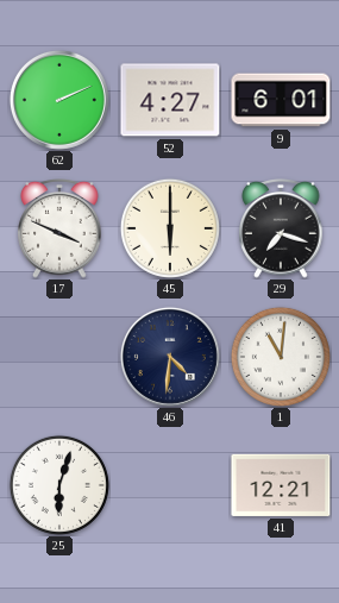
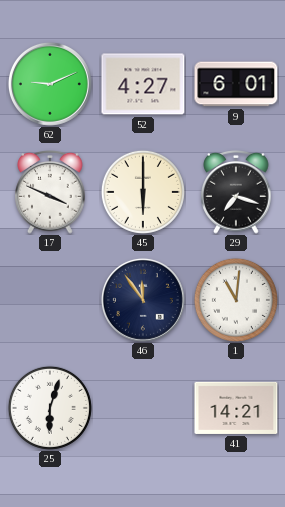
62: 2:11 -> 9:11 (50, 84)
46: 4:31 -> 11:54 (143, 300)
41: 12:21 -> 14:21 (236, 408)
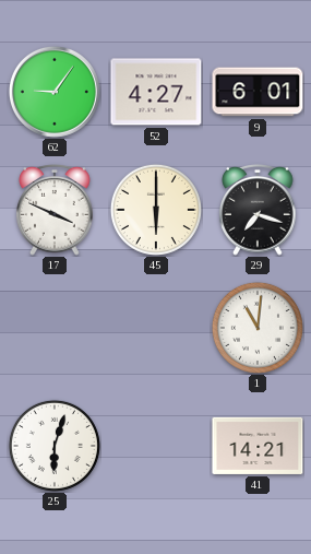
62: 9:11 -> 9:06 (55, 92)
46: 11:54 -> none (143, 300)
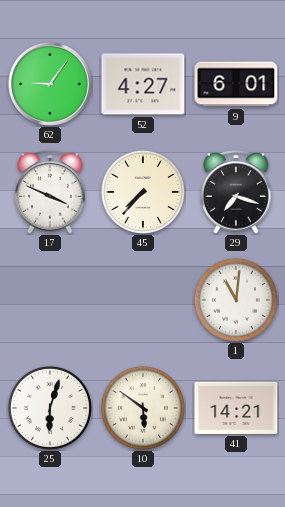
45: 6:00 -> 7:37 (143, 192)
10: none -> 5:51 (143, 408)
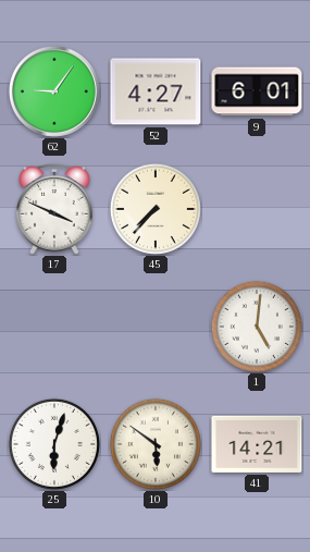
29: 7:18 -> none (236, 193)
1: 11:01 -> 5:01 (257, 327)
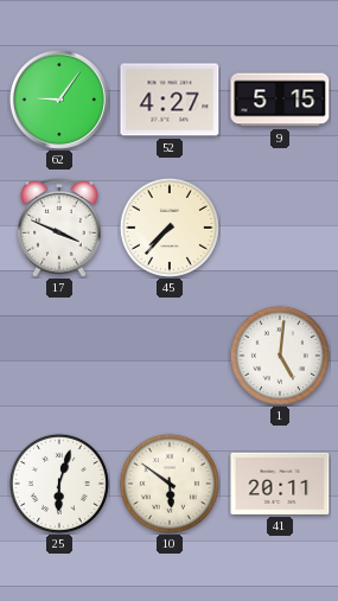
9: 6:01 -> 5:15 (280, 100)
41: 14:21 -> 20:11 (280, 484)
